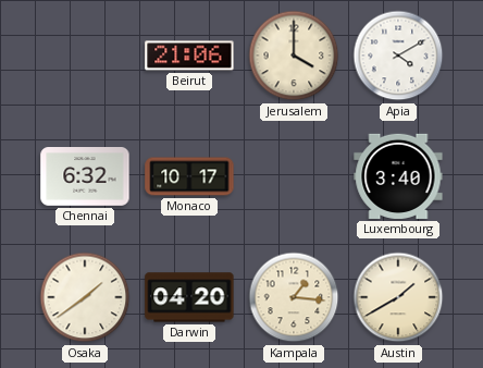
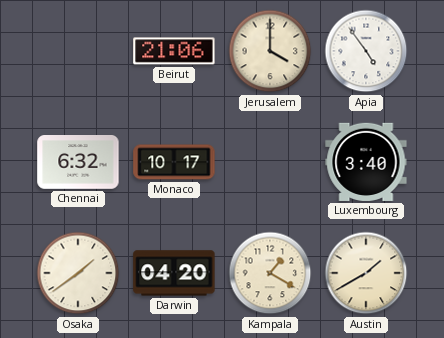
Apia: 4:10 -> 4:54 (366, 51)
Kampala: 1:16 -> 1:20 (270, 273)
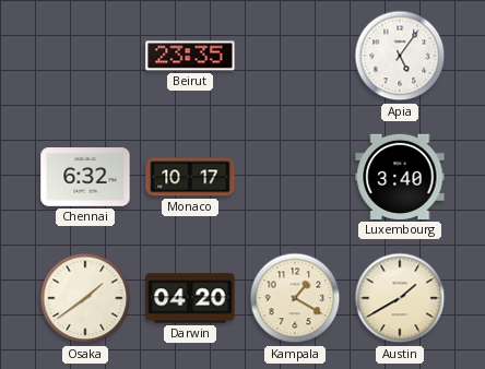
Beirut: 21:06 -> 23:35 (190, 56)
Jerusalem: 4:00 -> none (270, 51)
Apia: 4:54 -> 5:06 (400, 56)
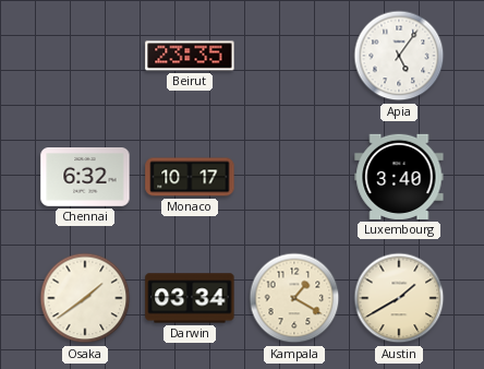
Darwin: 04:20 -> 03:34 (190, 298)
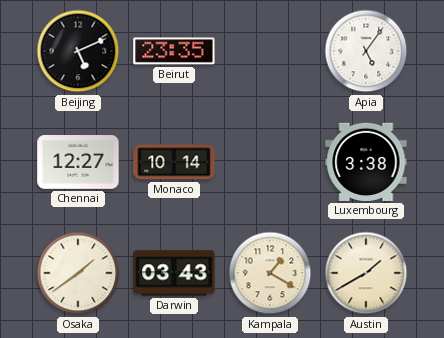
Beijing: none -> 5:11 (78, 51)
Chennai: 6:32 -> 12:27 (78, 163)
Monaco: 10:17 -> 10:14 (174, 162)
Luxembourg: 3:40 -> 3:38 (366, 162)
Darwin: 03:34 -> 03:43 (174, 273)
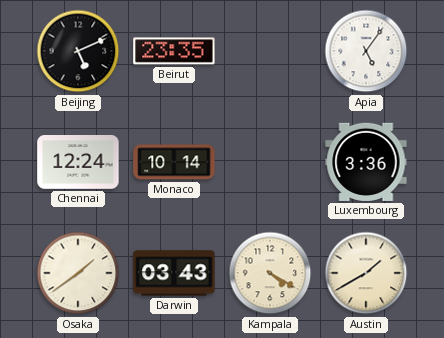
Chennai: 12:27 -> 12:24 (78, 163)
Luxembourg: 3:38 -> 3:36 (366, 162)
Kampala: 1:20 -> 4:20 (270, 273)
